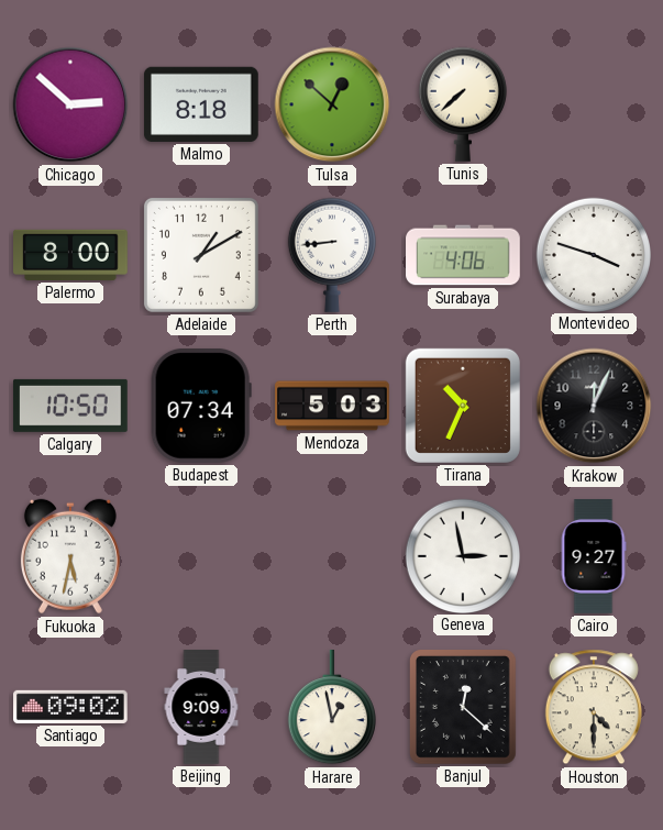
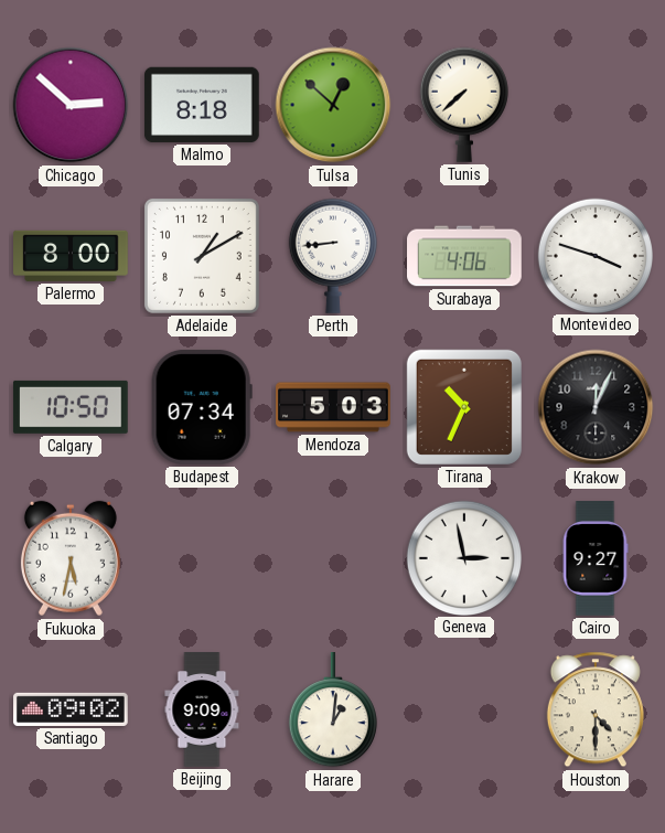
Harare: 12:58 -> 1:01 (333, 711)
Banjul: 12:22 -> none (464, 708)
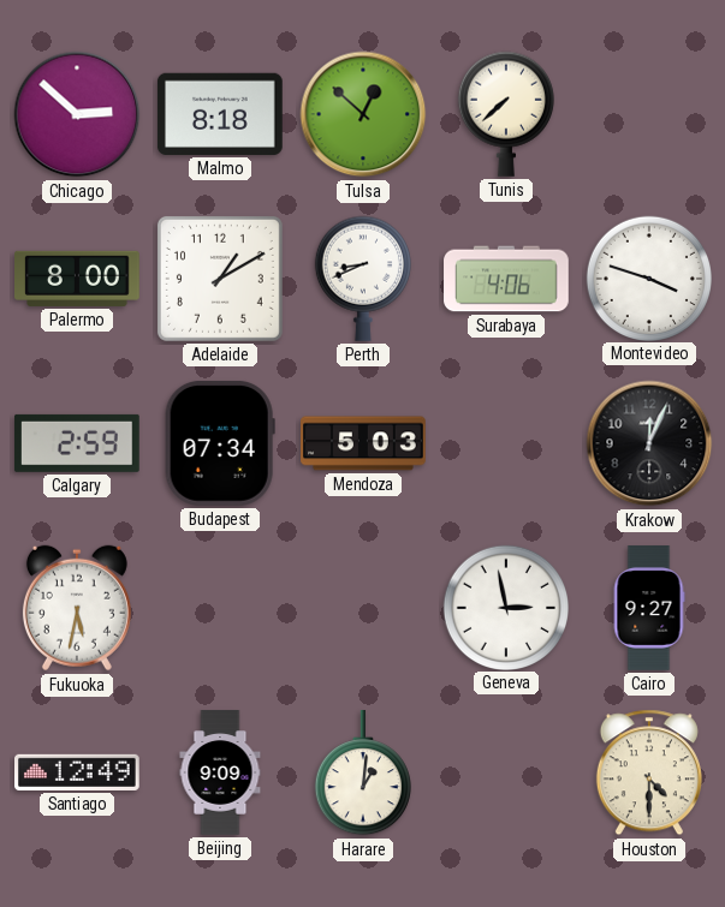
Perth: 8:44 -> 8:41 (363, 279)
Calgary: 10:50 -> 2:59 (77, 443)
Tirana: 10:34 -> none (464, 407)
Santiago: 09:02 -> 12:49 (78, 772)
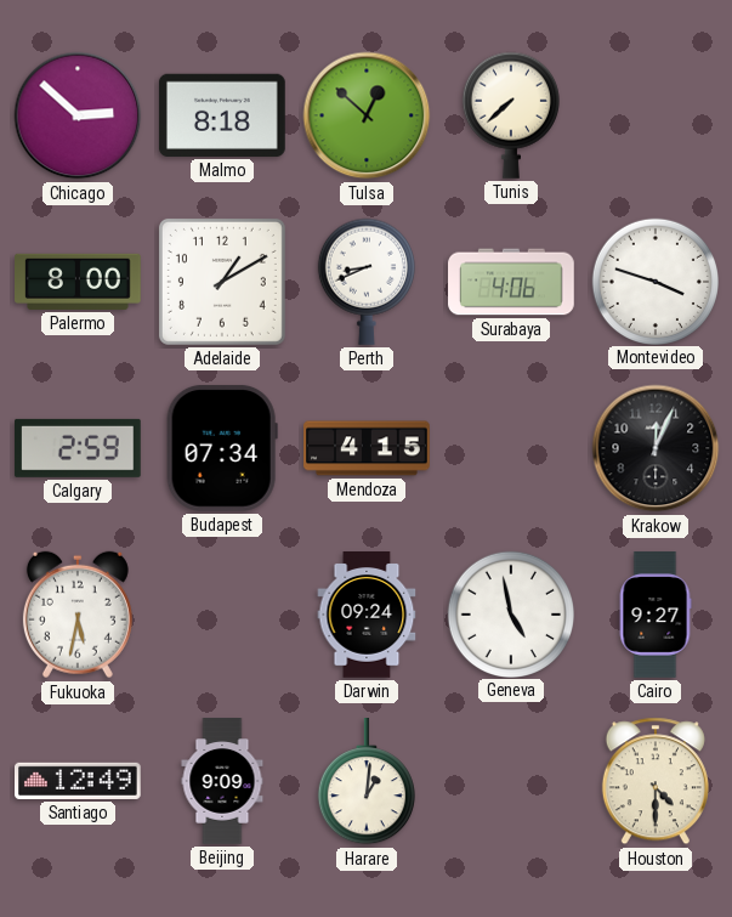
Mendoza: 5:03 -> 4:15 (367, 448)
Darwin: none -> 09:24 (367, 616)
Geneva: 2:58 -> 4:58 (510, 613)
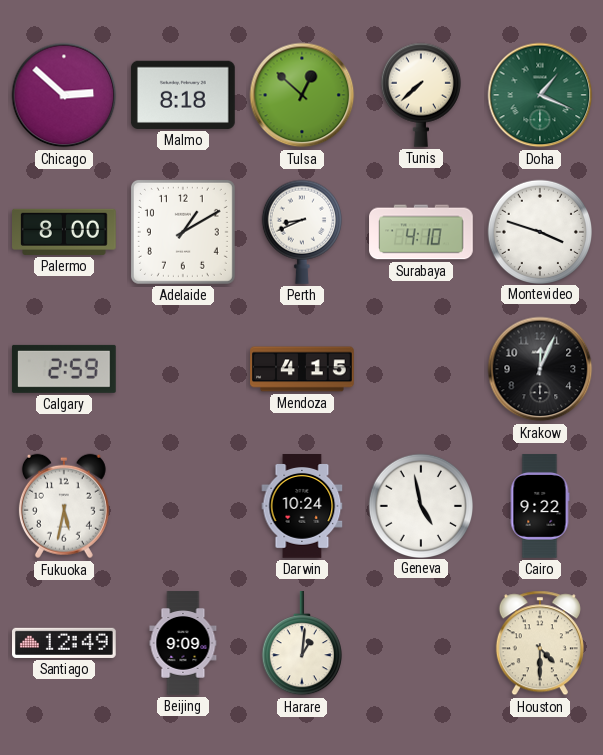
Doha: none -> 1:19 (540, 95)
Surabaya: 4:06 -> 4:10 (421, 232)
Budapest: 07:34 -> none (222, 448)
Darwin: 09:24 -> 10:24 (302, 507)
Cairo: 9:27 -> 9:22 (540, 506)
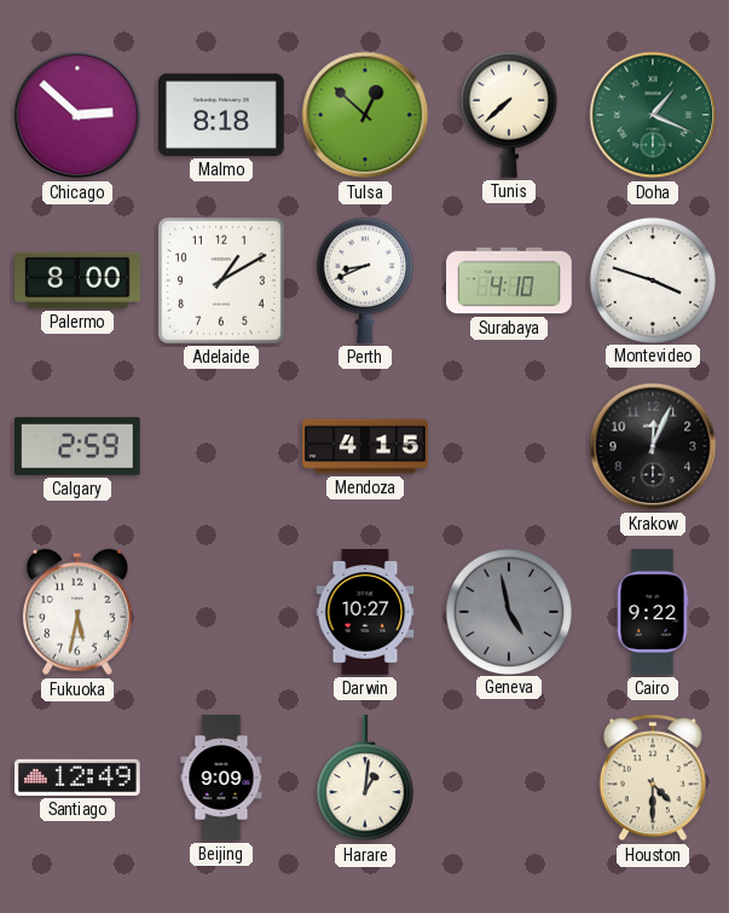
Darwin: 10:24 -> 10:27 (365, 613)
Geneva dial: white -> grey (508, 611)
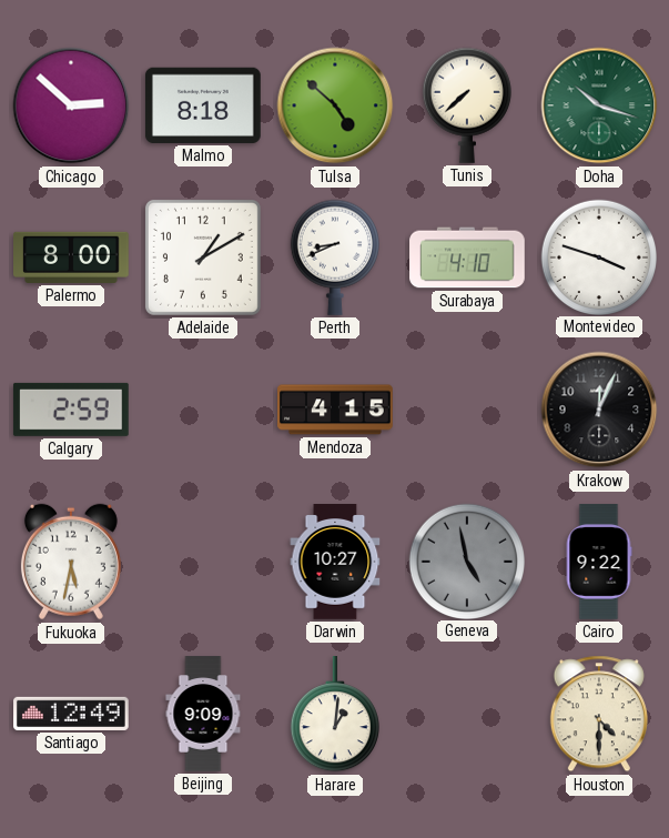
Tulsa: 12:52 -> 4:52 (335, 105)
Doha: 1:19 -> 10:18 (599, 105)
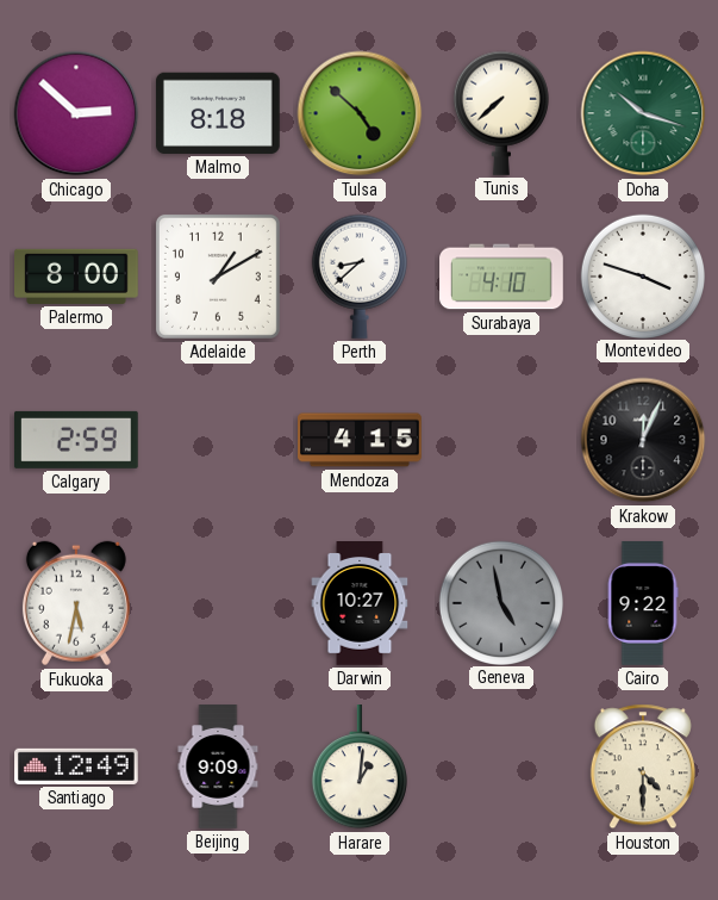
Perth: 8:41 -> 8:38 (360, 277)
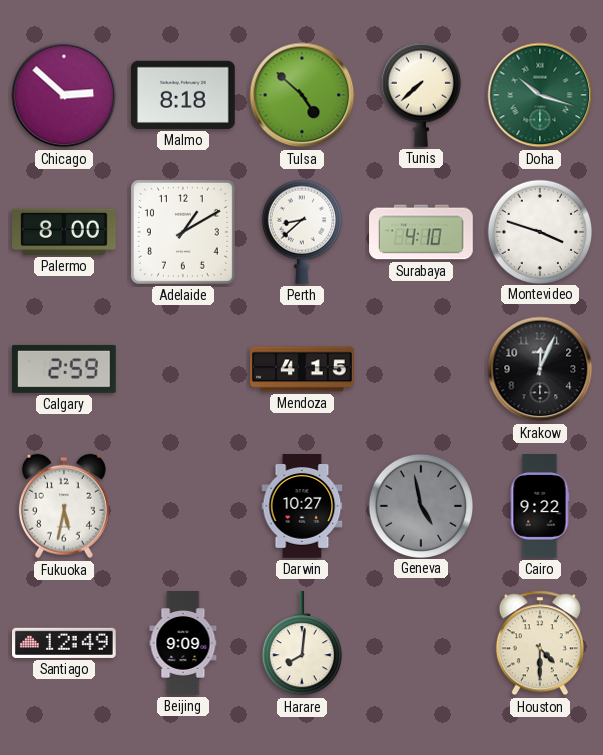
Harare: 1:01 -> 8:01 (302, 644)
